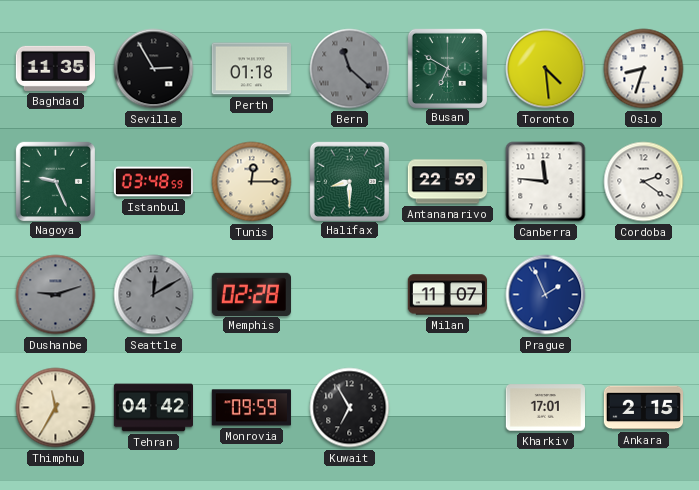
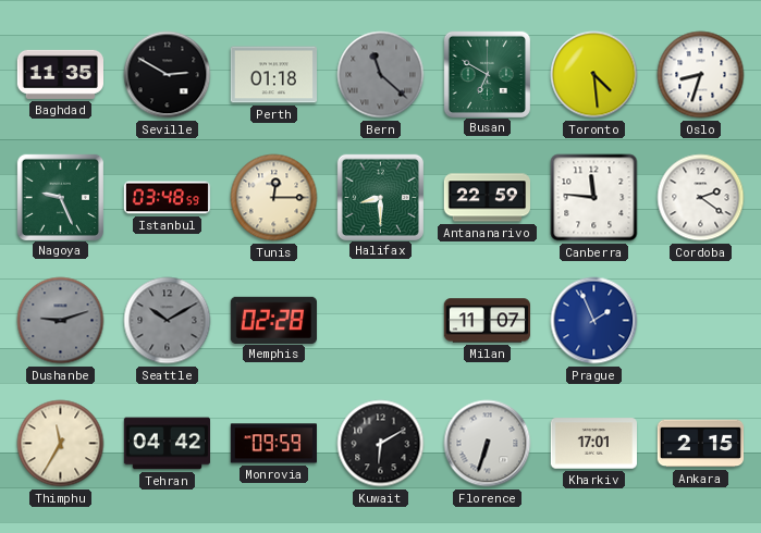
Seville: 2:55 -> 2:50 (168, 75)
Seattle: 12:10 -> 10:10 (168, 321)
Kuwait: 6:55 -> 6:10 (381, 444)
Florence: none -> 6:33 (488, 444)
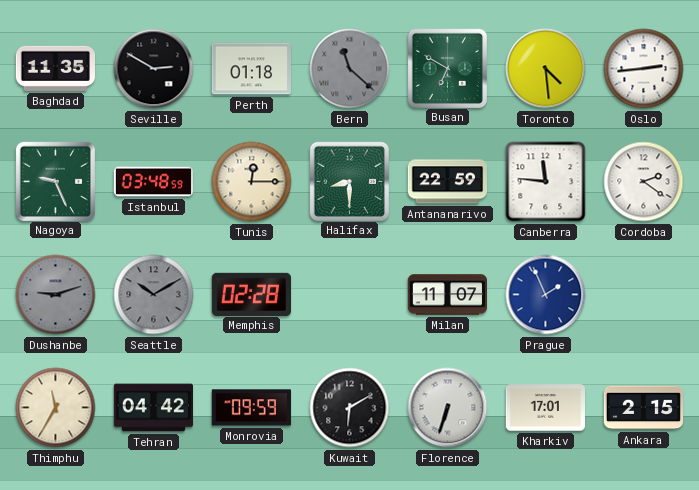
Oslo: 8:33 -> 2:44 (644, 69)
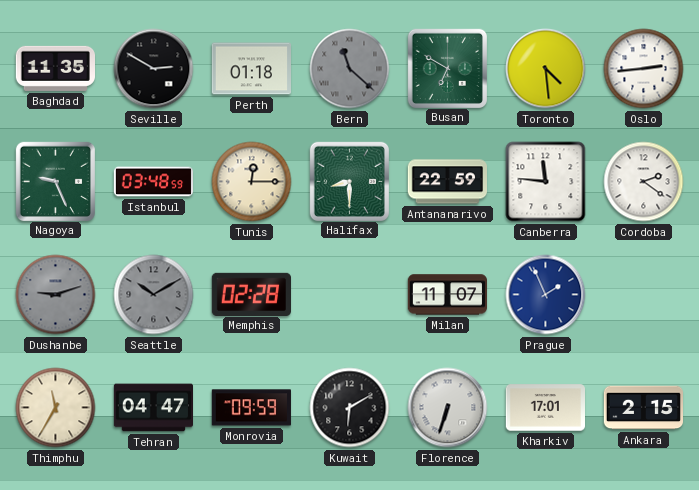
Tehran: 04:42 -> 04:47 (153, 408)
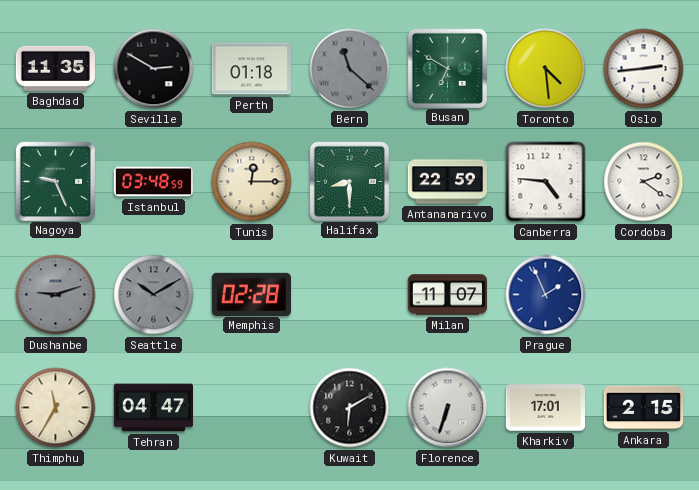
Canberra: 11:46 -> 4:46 (546, 182)
Monrovia: 09:59 -> none (251, 408)
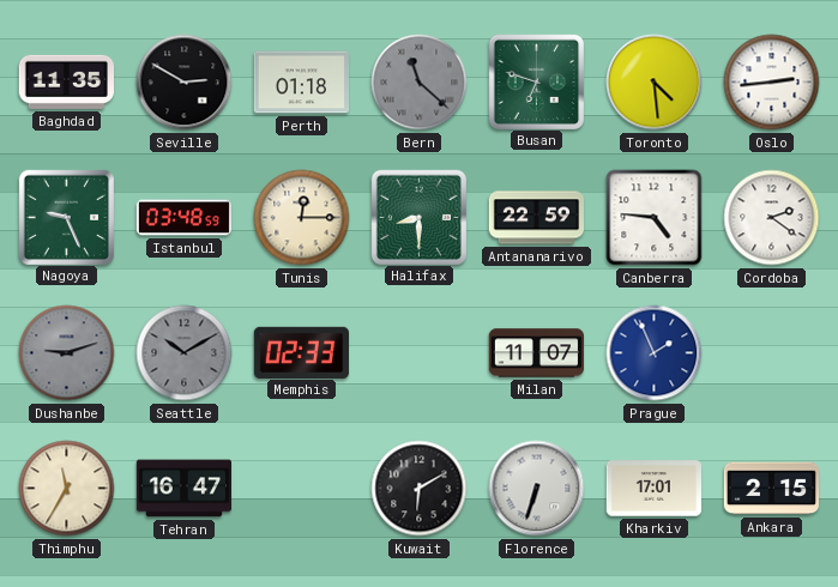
Busan: 6:50 -> 6:48 (536, 81)
Memphis: 02:28 -> 02:33 (301, 352)
Tehran: 04:47 -> 16:47 (183, 489)
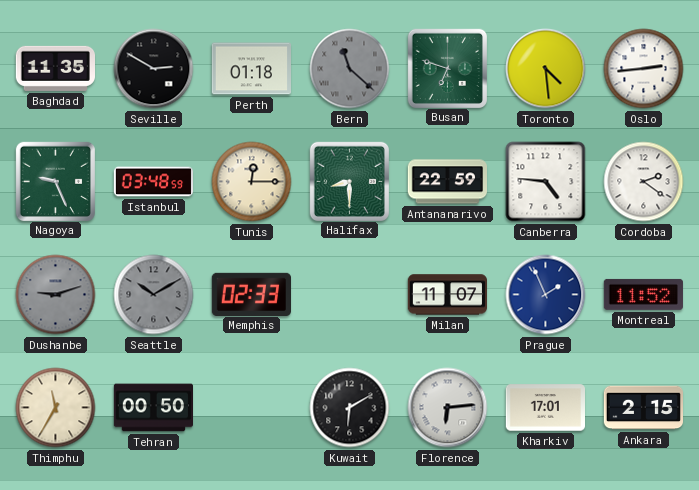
Montreal: none -> 11:52 (643, 294)
Tehran: 16:47 -> 00:50 (153, 408)
Florence: 6:33 -> 6:14 (448, 408)
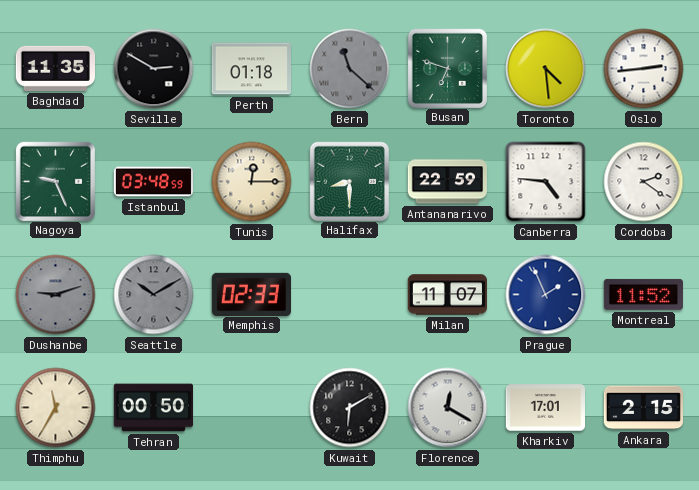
Florence: 6:14 -> 12:20 (448, 408)
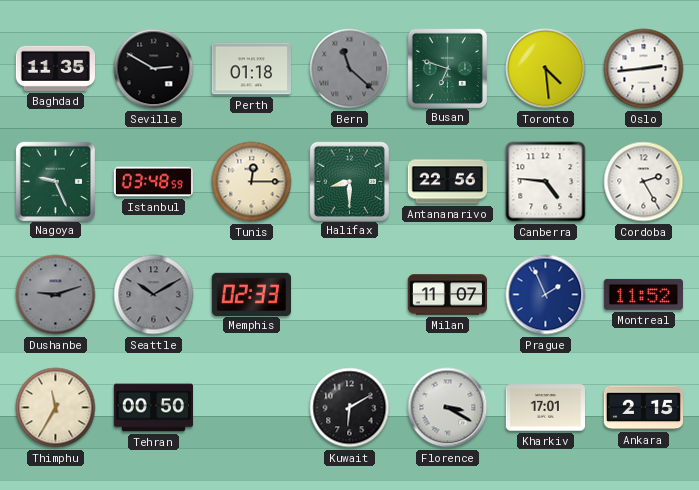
Antananarivo: 22:59 -> 22:56 (447, 182)
Cordoba: 2:21 -> 2:25 (644, 182)
Florence: 12:20 -> 3:20 (448, 408)
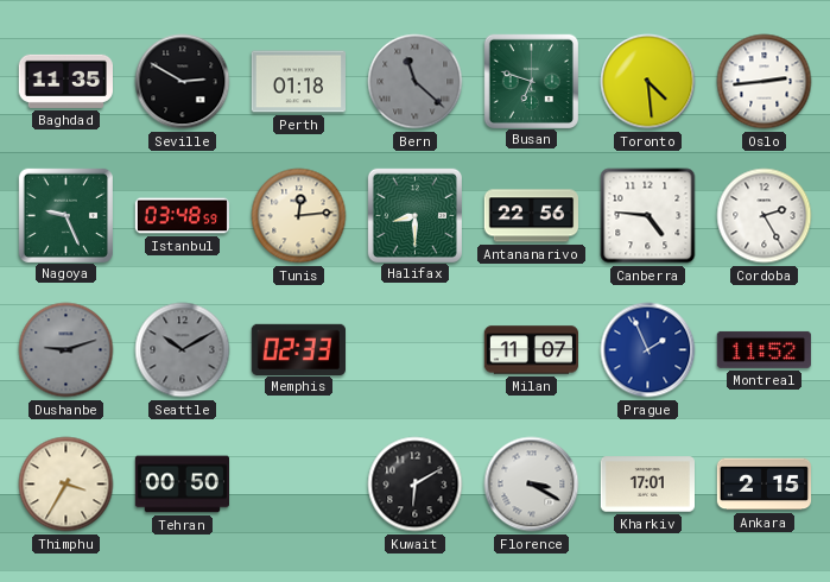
Tunis: 12:15 -> 12:14 (299, 216)
Thimphu: 11:35 -> 3:35 (66, 485)
